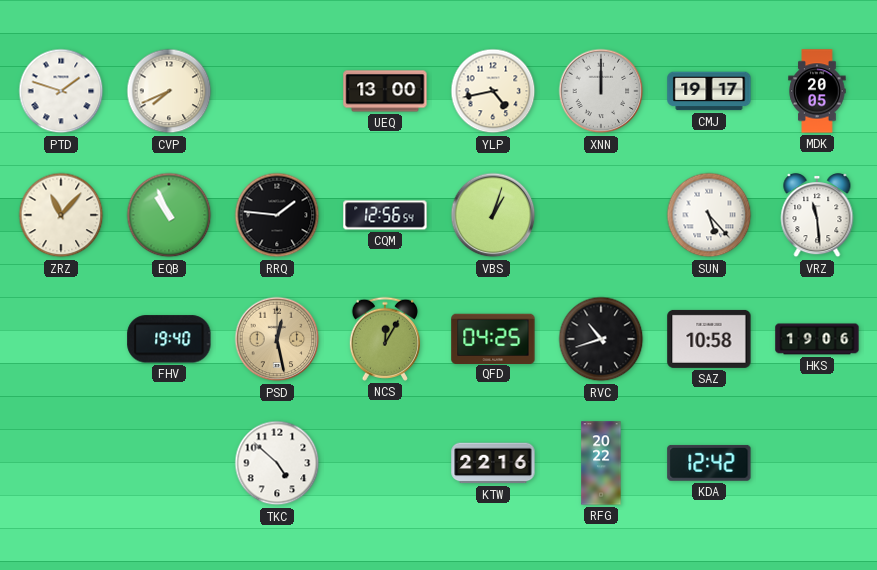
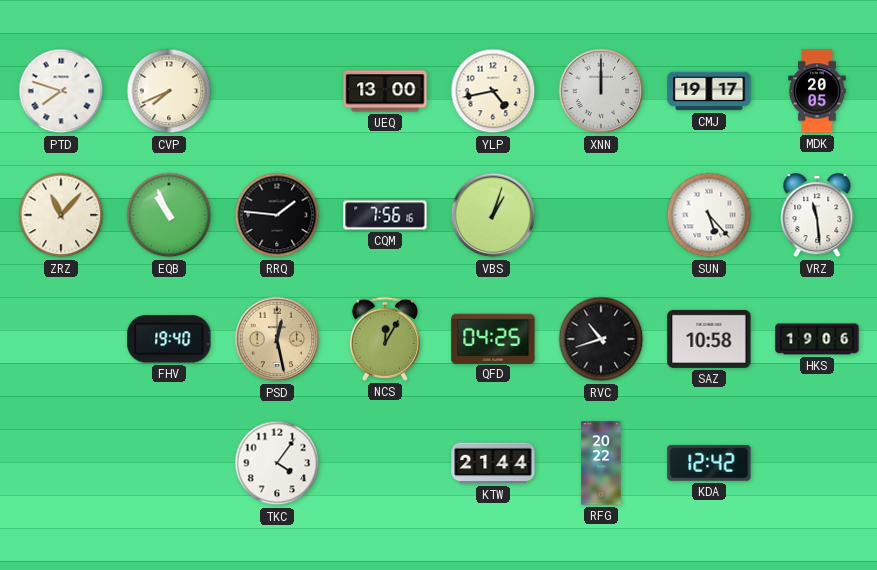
PTD: 1:48 -> 7:48 (61, 91)
CQM: 12:56 -> 7:56 (385, 215)
TKC: 4:52 -> 4:06 (277, 463)
KTW: 22:16 -> 21:44 (493, 463)
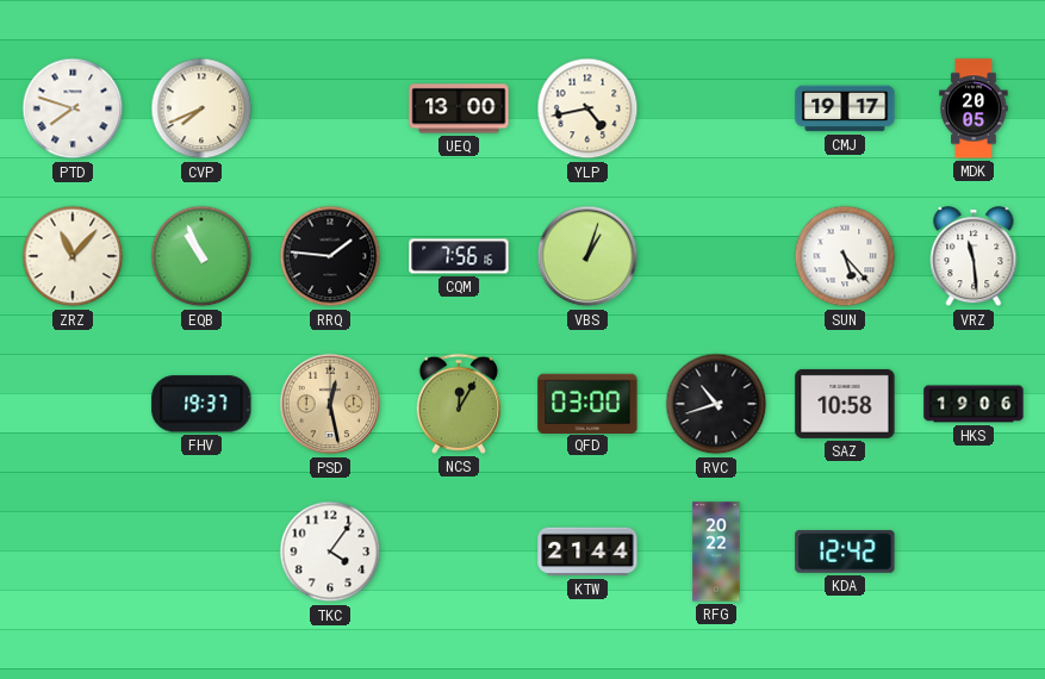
XNN: 12:00 -> none (601, 91)
FHV: 19:40 -> 19:37 (201, 404)
QFD: 04:25 -> 03:00 (587, 403)
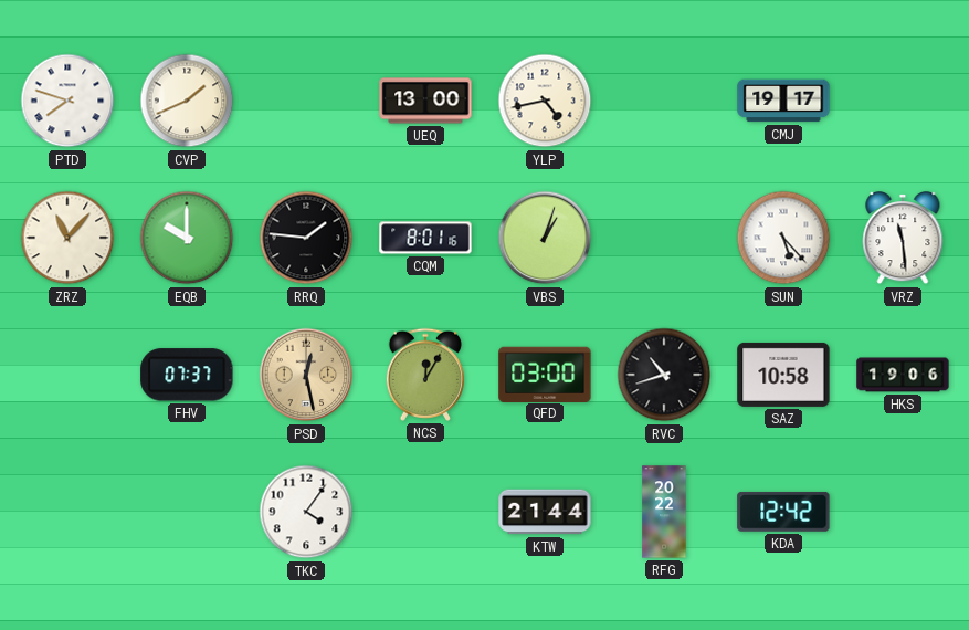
CVP: 7:41 -> 1:41 (187, 101)
MDK: 20:05 -> none (974, 108)
EQB: 10:56 -> 10:00 (187, 238)
CQM: 7:56 -> 8:01 (425, 238)
FHV: 19:37 -> 07:37 (187, 375)
